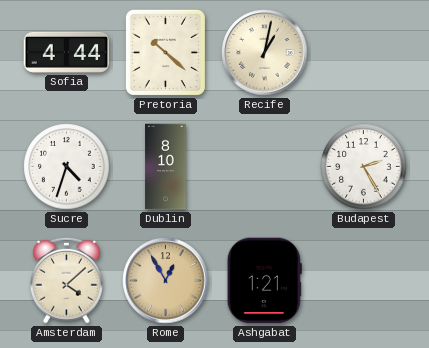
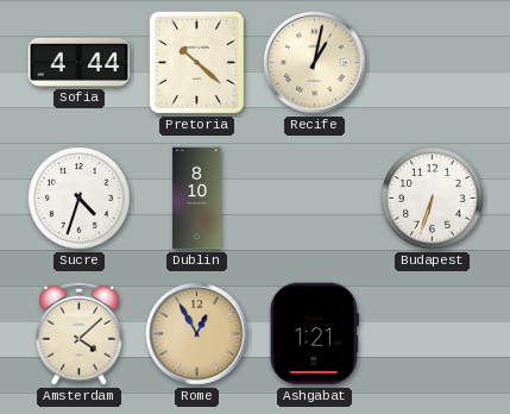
Budapest: 2:25 -> 6:33 (433, 199)
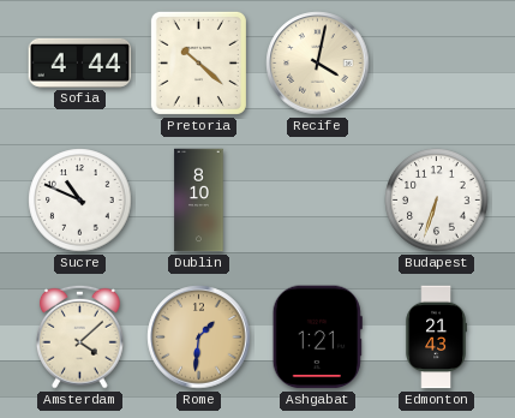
Recife: 1:02 -> 4:02 (318, 64)
Sucre: 4:33 -> 10:49 (80, 201)
Rome: 12:55 -> 1:31 (199, 338)
Edmonton: none -> 21:43 (436, 338)
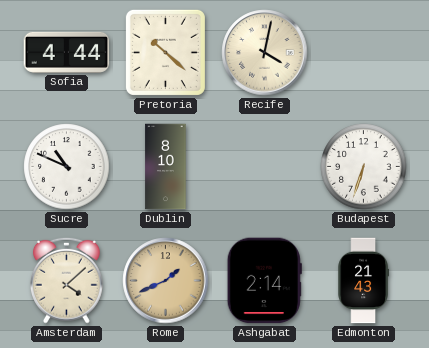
Rome: 1:31 -> 1:41 (166, 281)
Ashgabat: 1:21 -> 2:14 (264, 281)
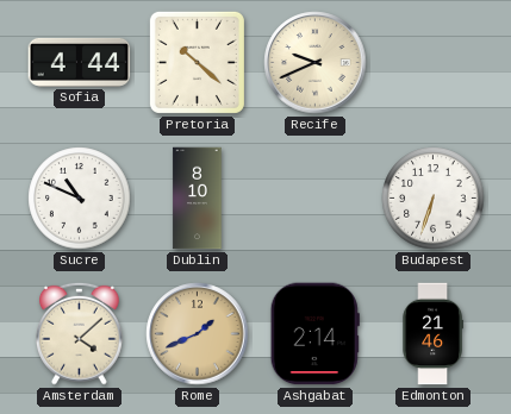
Recife: 4:02 -> 9:41 (316, 63)
Edmonton: 21:43 -> 21:46 (432, 334)
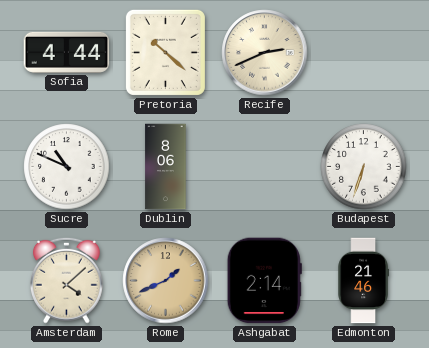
Recife: 9:41 -> 2:41 (265, 53)
Dublin: 8:10 -> 8:06 (166, 167)
